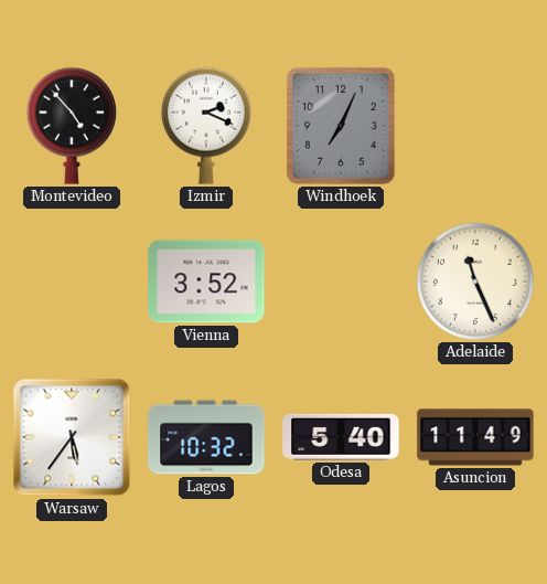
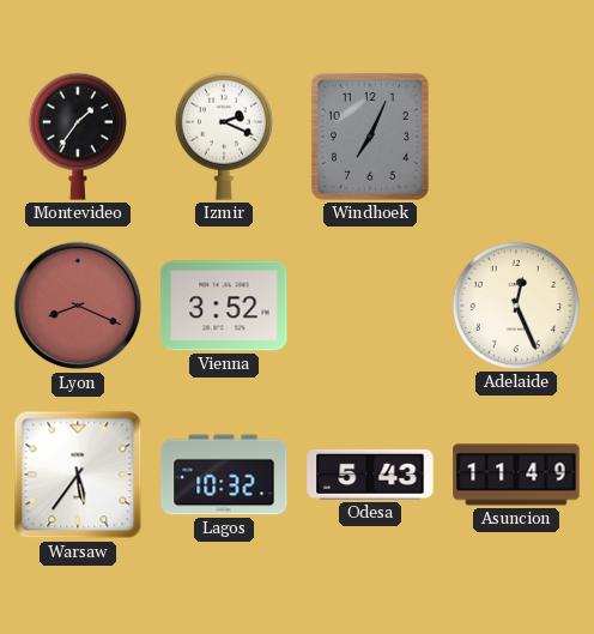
Montevideo: 4:53 -> 1:36 (78, 137)
Lyon: none -> 8:19 (78, 306)
Adelaide: 11:26 -> 12:26 (516, 306)
Odesa: 5:40 -> 5:43 (370, 475)
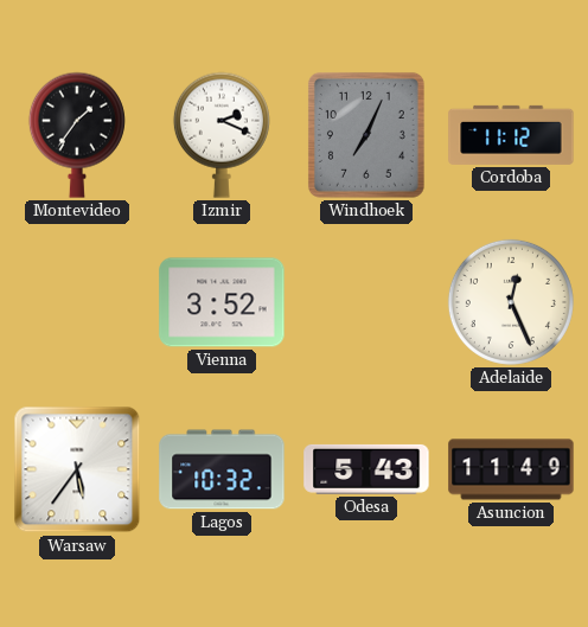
Cordoba: none -> 11:12 (511, 135)
Lyon: 8:19 -> none (78, 306)
